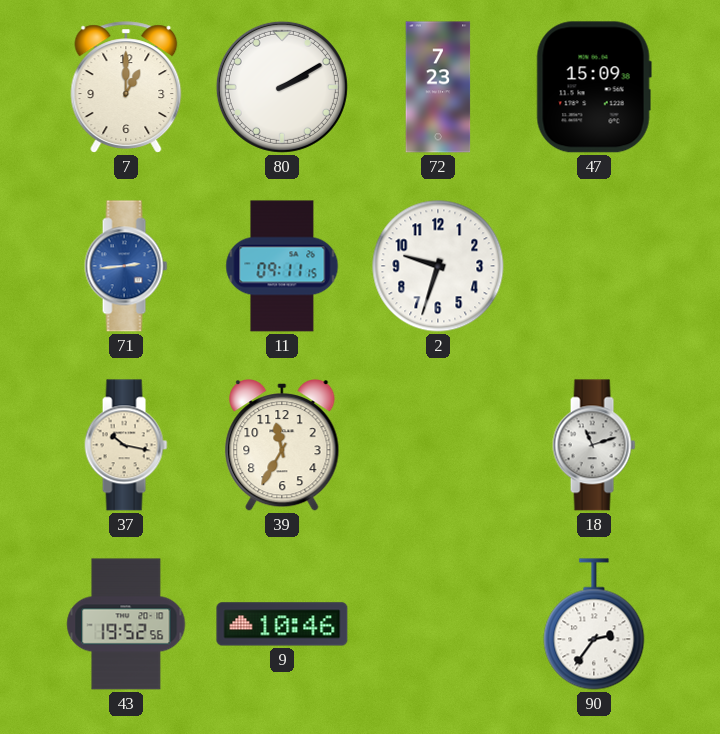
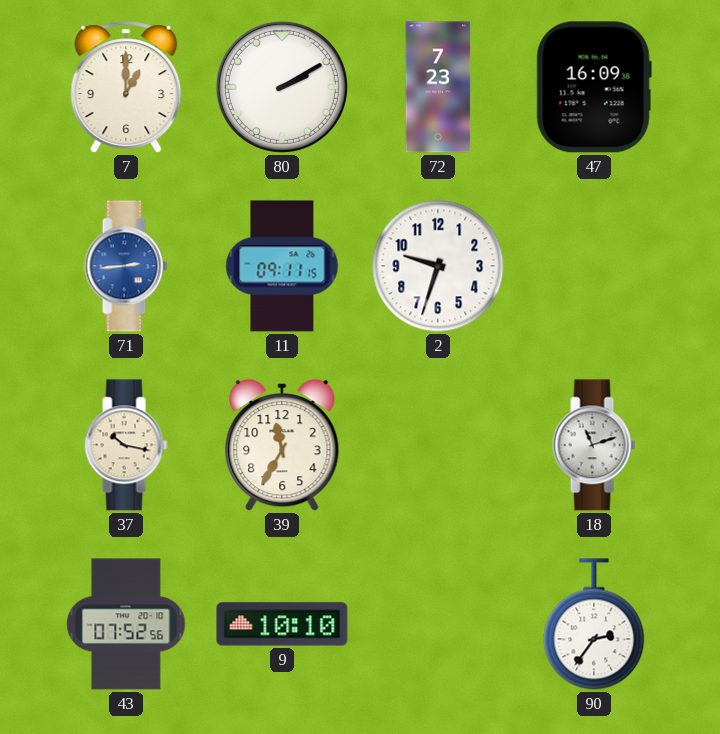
47: 15:09 -> 16:09 (594, 87)
43: 19:52 -> 07:52 (126, 624)
9: 10:46 -> 10:10 (282, 624)
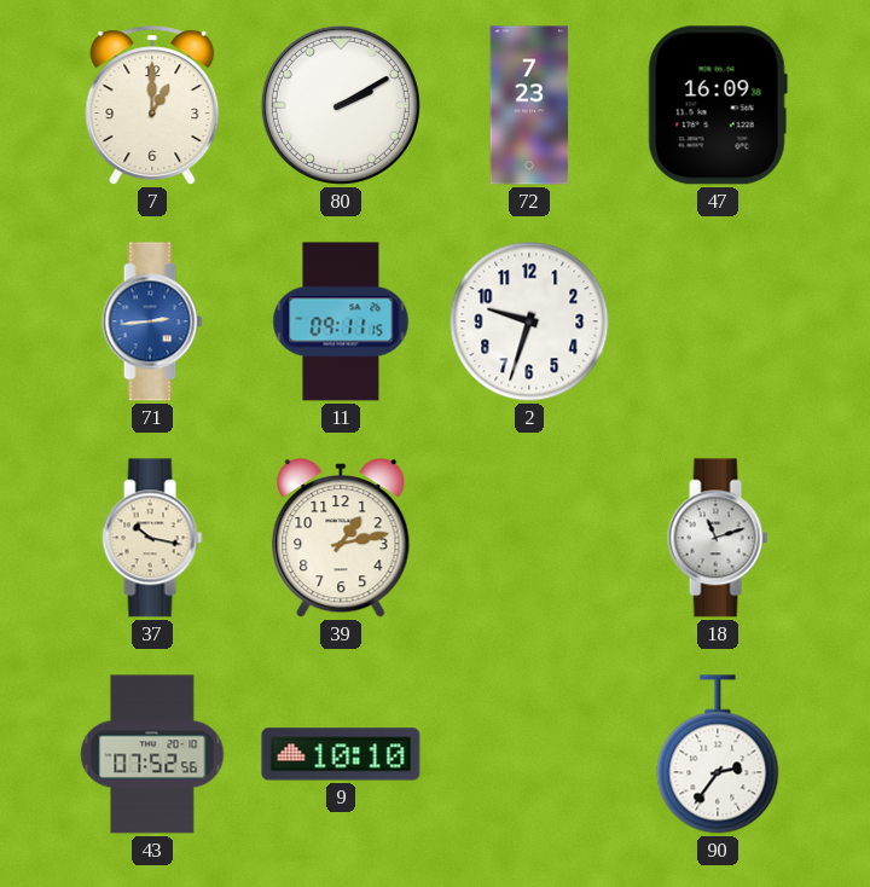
39: 11:35 -> 1:13 (341, 539)
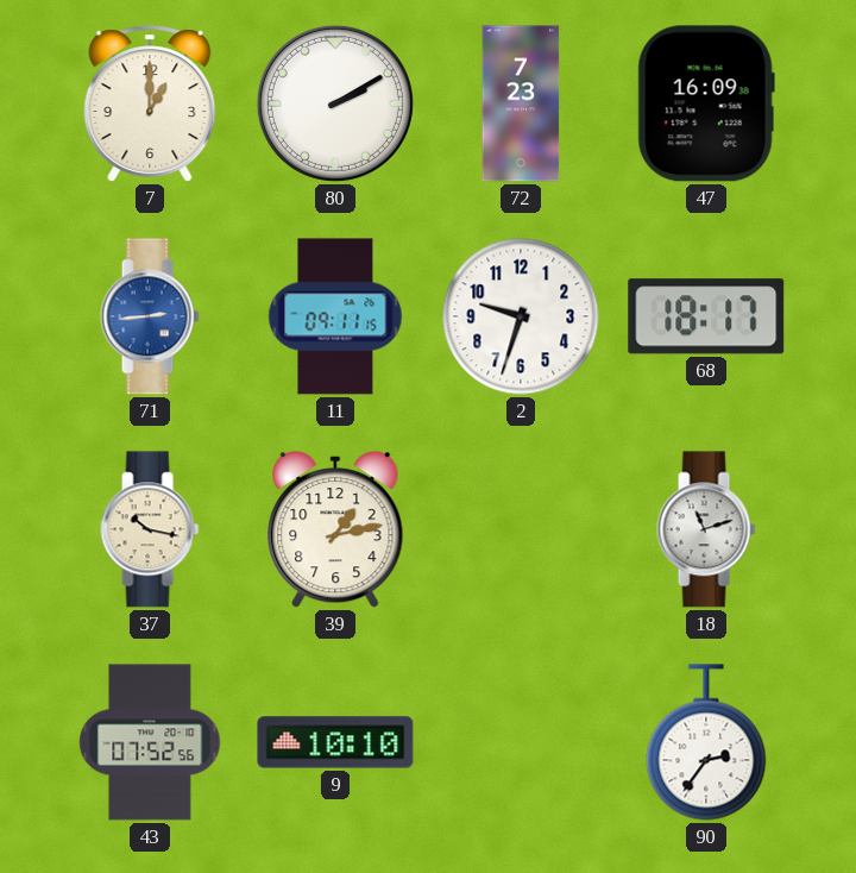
68: none -> 18:17 (706, 316)
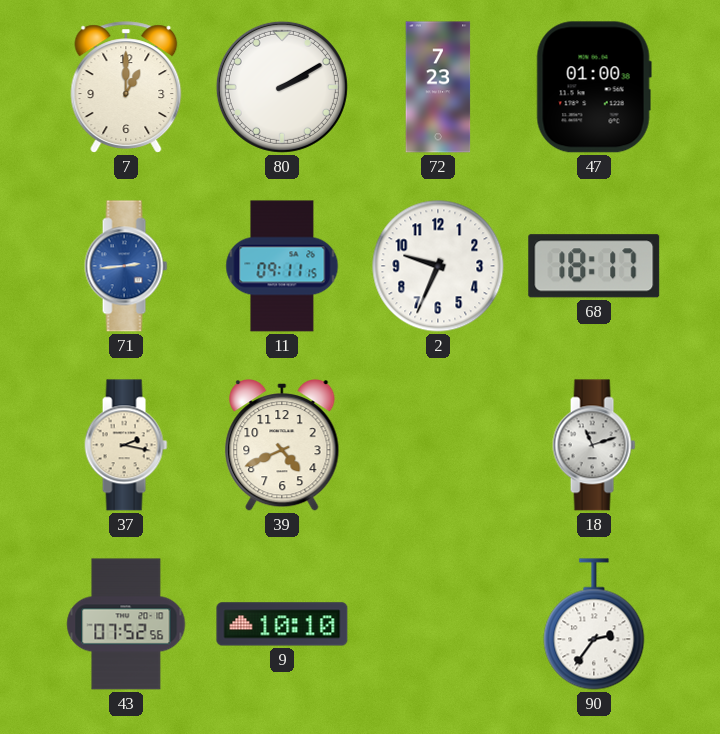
47: 16:09 -> 01:00 (594, 87)
2: 9:33 -> 9:34 (438, 266)
37: 10:17 -> 2:17 (126, 445)
39: 1:13 -> 4:41 (282, 446)
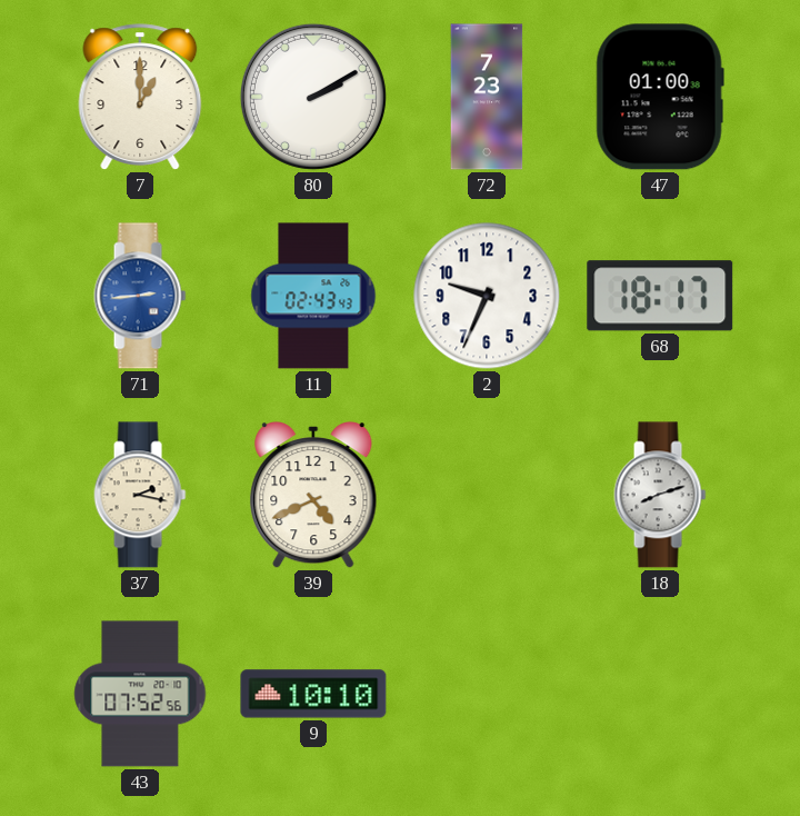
11: 09:11 -> 02:43 (313, 296)
18: 11:12 -> 8:12 (660, 495)
90: 2:36 -> none (594, 624)
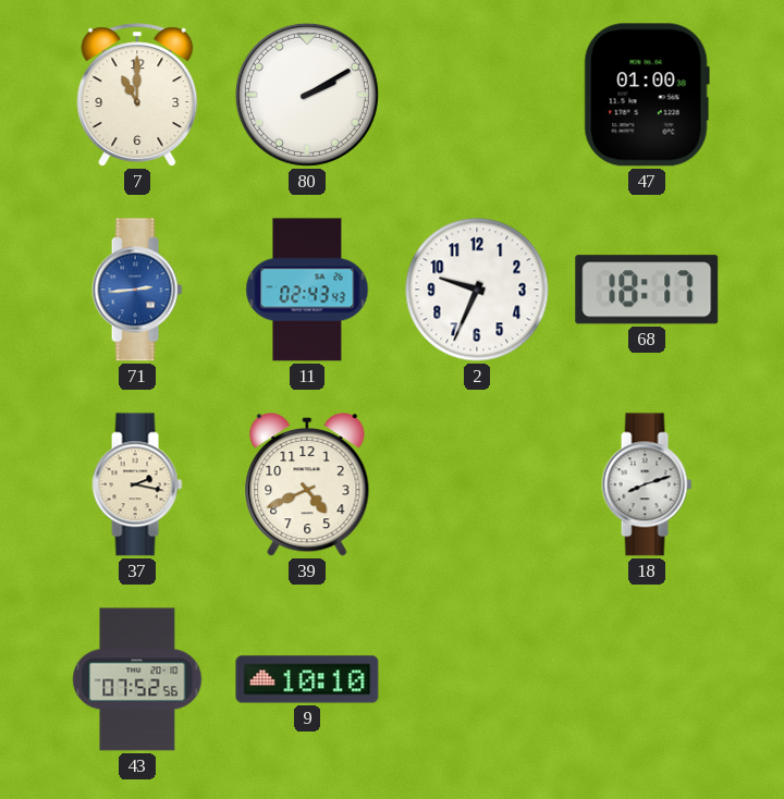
7: 1:00 -> 11:00 (137, 95)
72: 7:23 -> none (487, 97)
